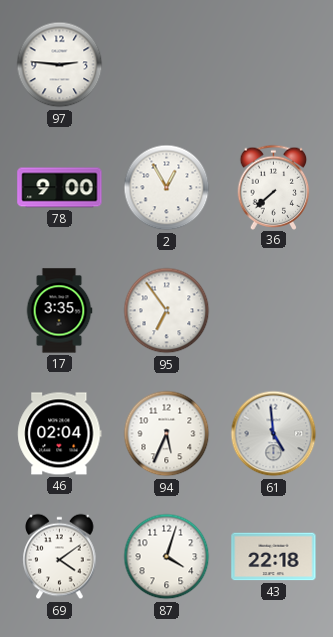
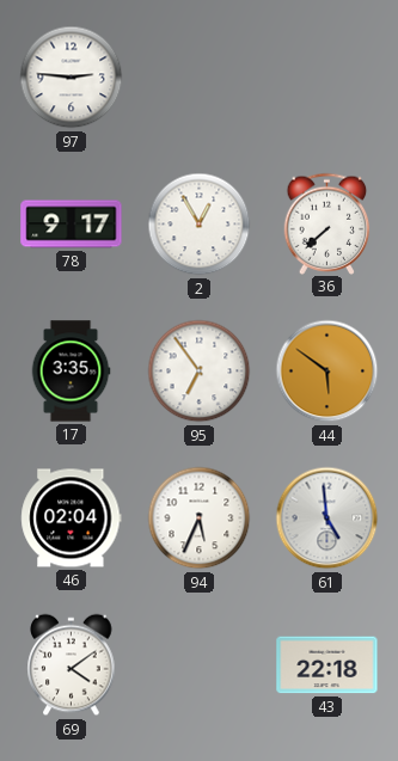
78: 9:00 -> 9:17 (72, 225)
44: none -> 5:51 (327, 372)
87: 4:03 -> none (167, 557)
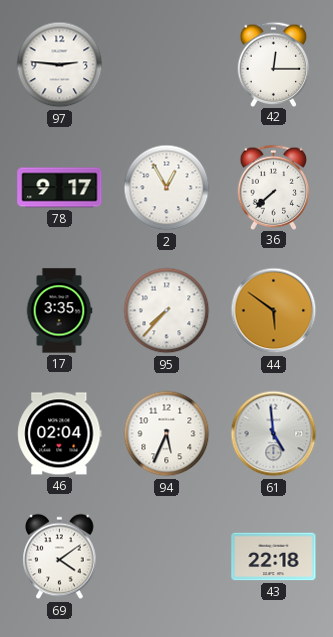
42: none -> 12:15 (274, 64)
95: 6:54 -> 7:37 (167, 311)
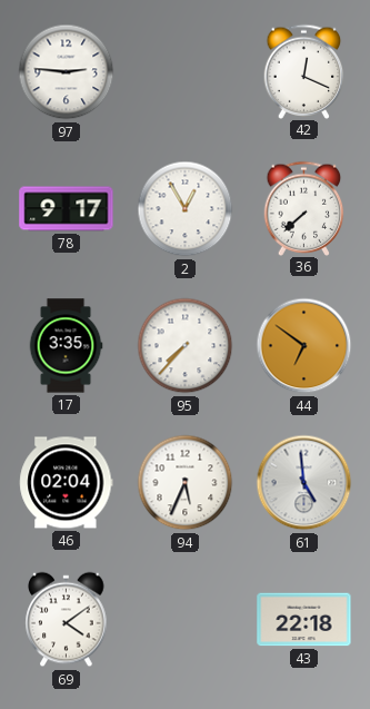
42: 12:15 -> 12:19 (304, 71)
44: 5:51 -> 6:51 (304, 346)
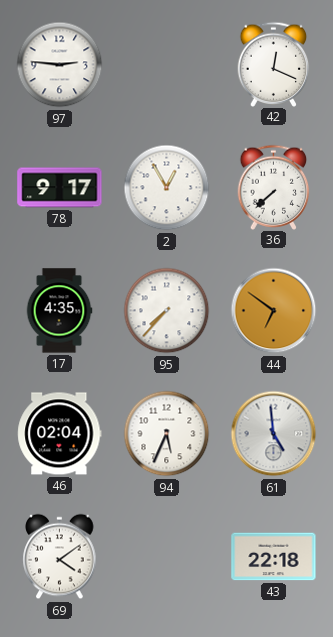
17: 3:35 -> 4:35 (59, 311)
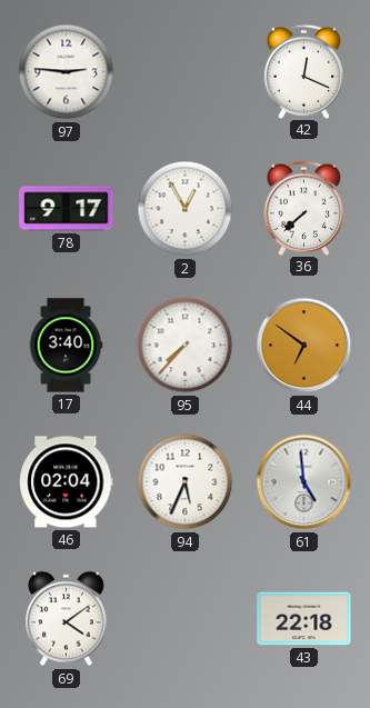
17: 4:35 -> 3:40 (66, 346)
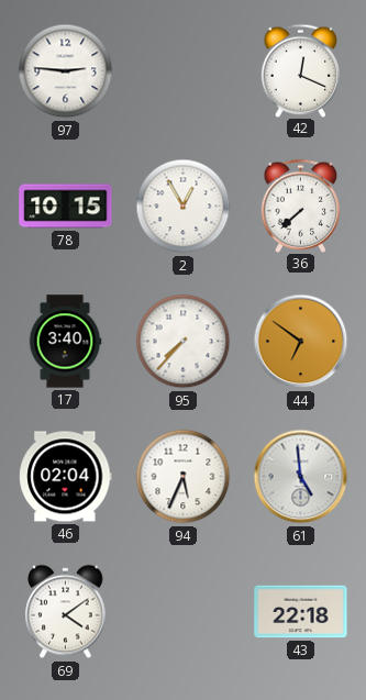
78: 9:17 -> 10:15 (66, 207)
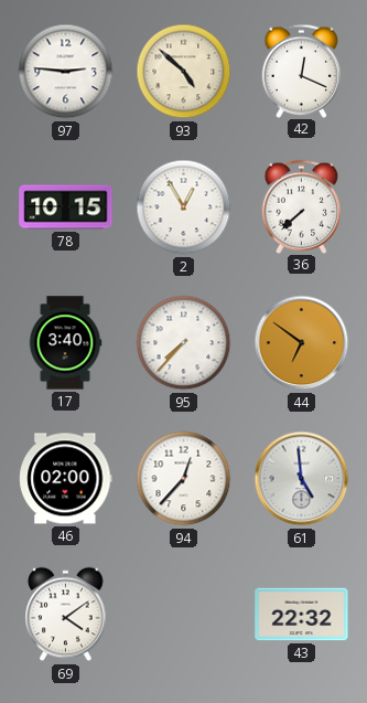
93: none -> 4:52 (184, 72)
46: 02:04 -> 02:00 (66, 479)
94: 5:34 -> 12:37 (184, 479)
43: 22:18 -> 22:32 (302, 615)
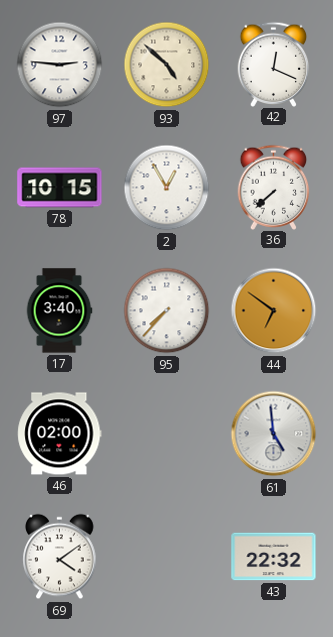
94: 12:37 -> none (184, 479)
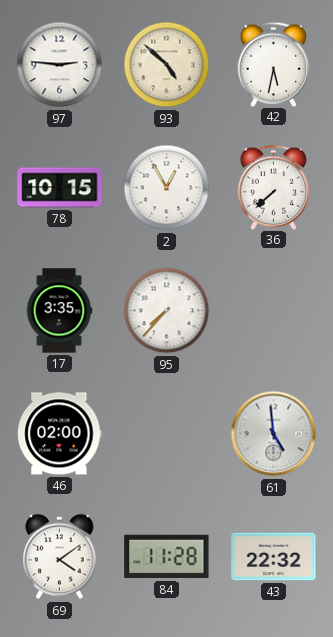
42: 12:19 -> 5:32 (274, 64)
17: 3:40 -> 3:35 (59, 311)
44: 6:51 -> none (274, 311)
84: none -> 11:28 (167, 557)
